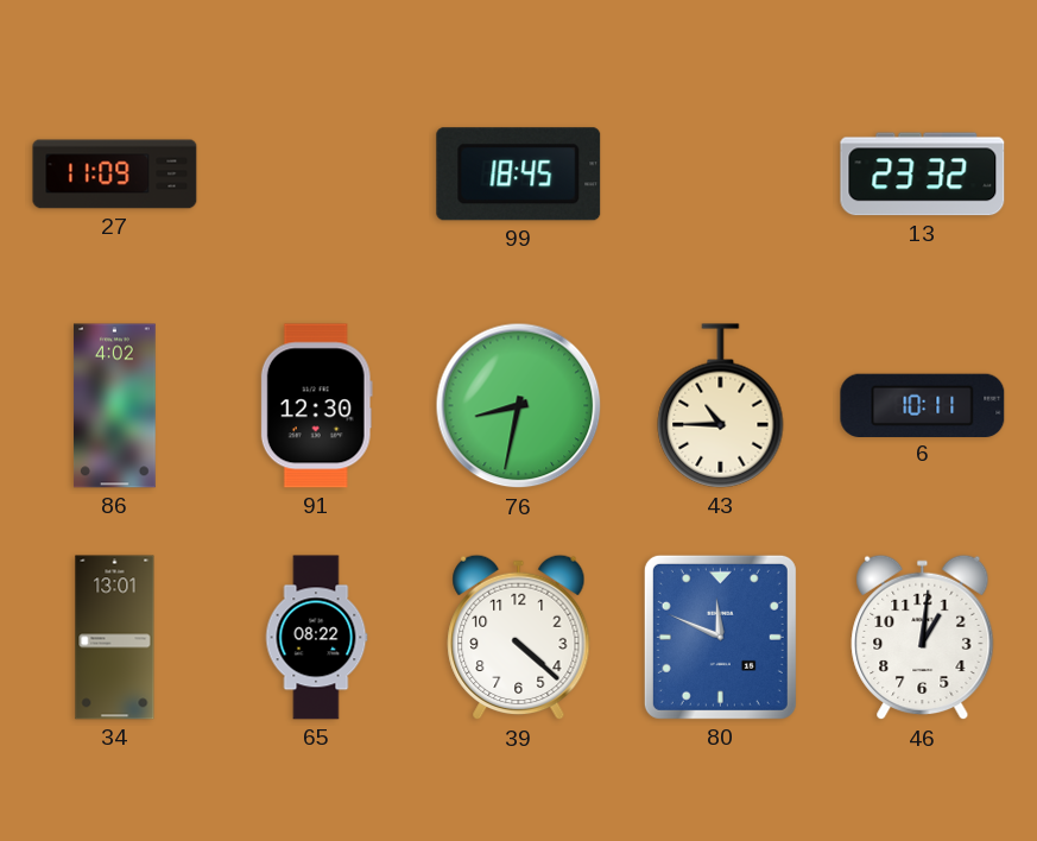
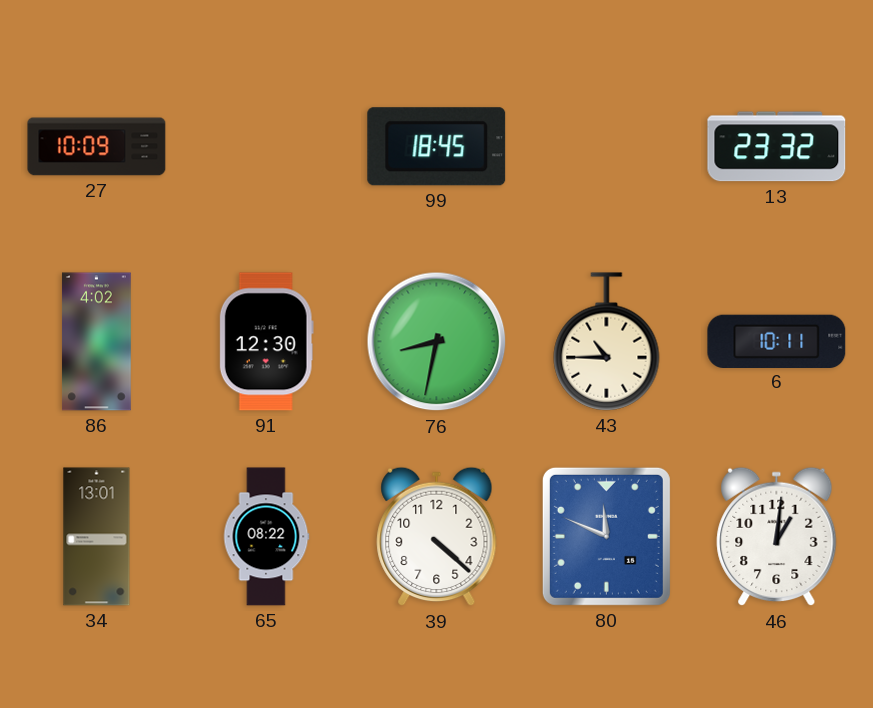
27: 11:09 -> 10:09 (97, 147)
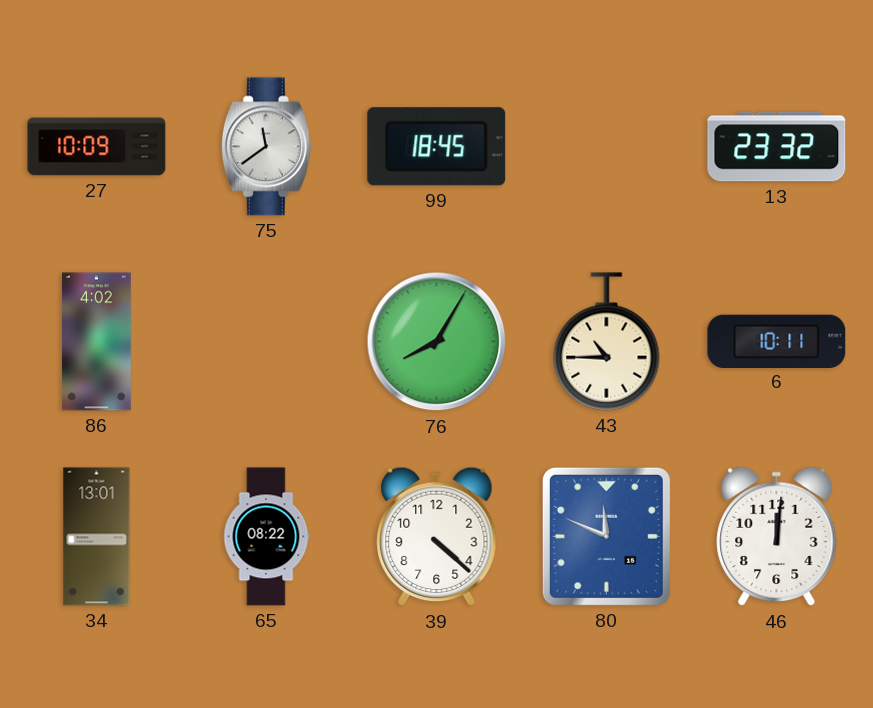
75: none -> 11:39 (266, 147)
91: 12:30 -> none (266, 342)
76: 8:32 -> 8:05 (437, 342)
46: 1:01 -> 12:01 (777, 537)
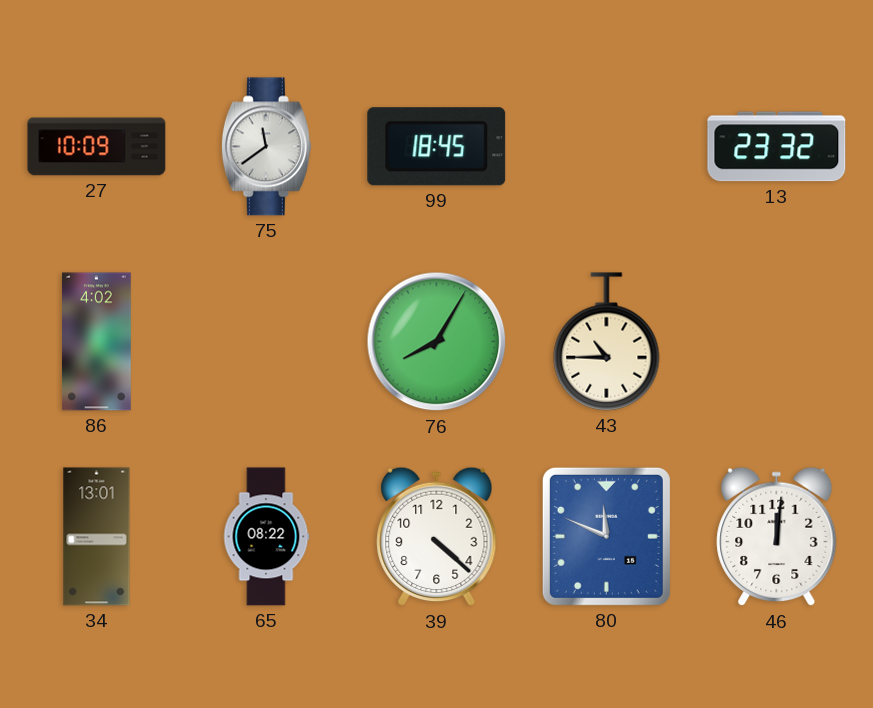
6: 10:11 -> none (777, 341)
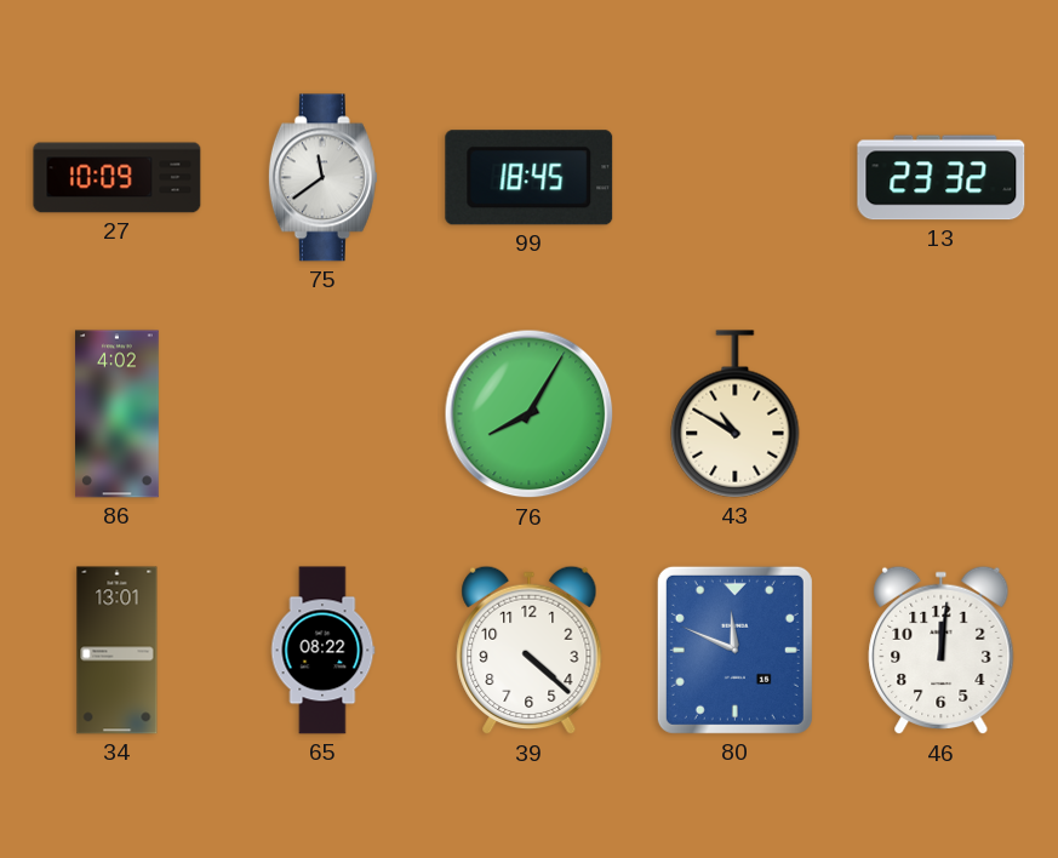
43: 10:45 -> 10:50 (736, 414)
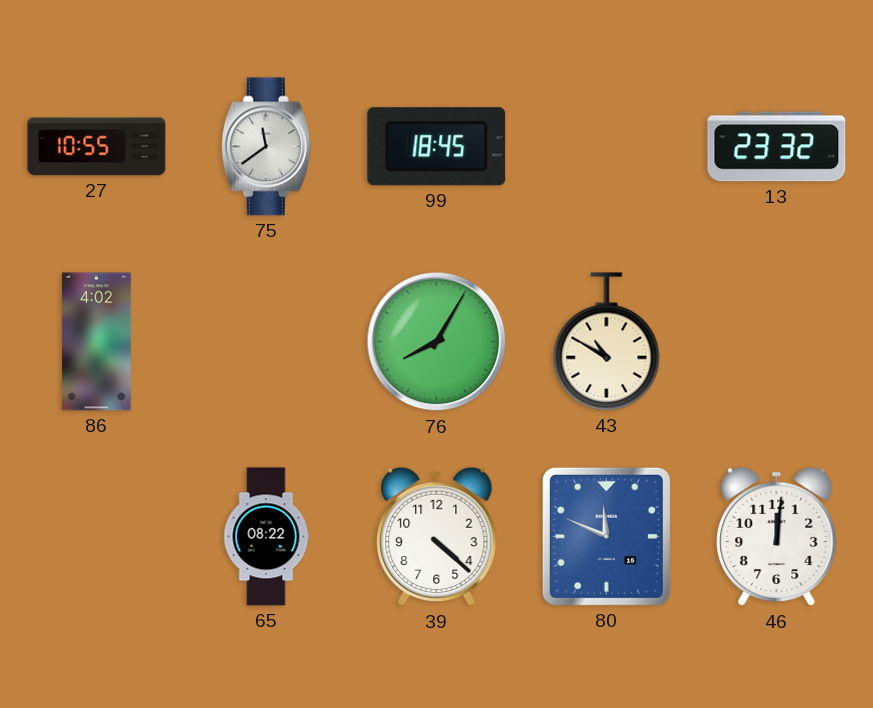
27: 10:09 -> 10:55 (97, 147)
34: 13:01 -> none (118, 651)
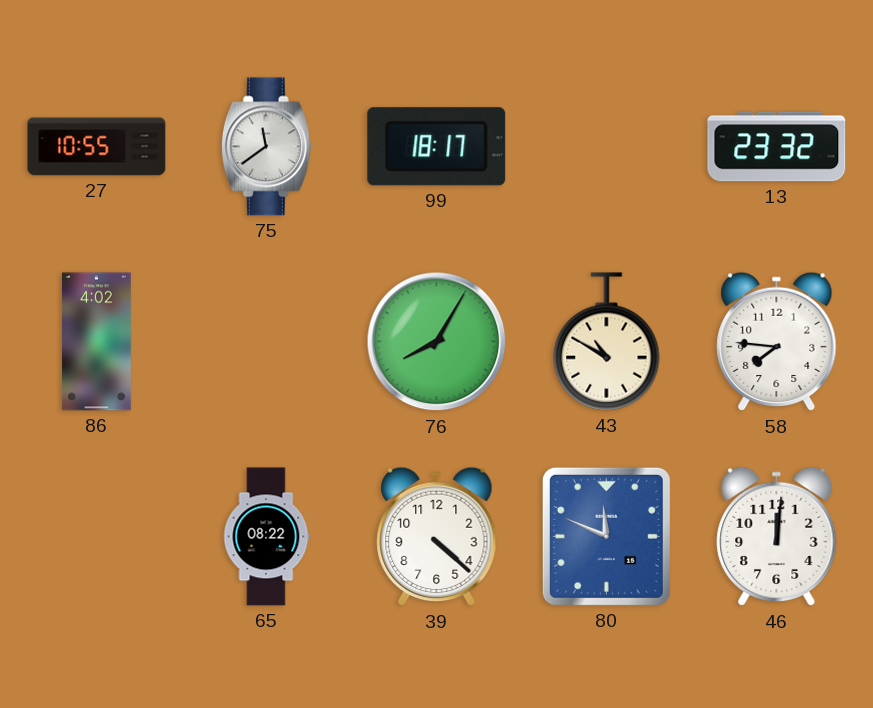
99: 18:45 -> 18:17 (437, 147)
58: none -> 7:46 (777, 342)
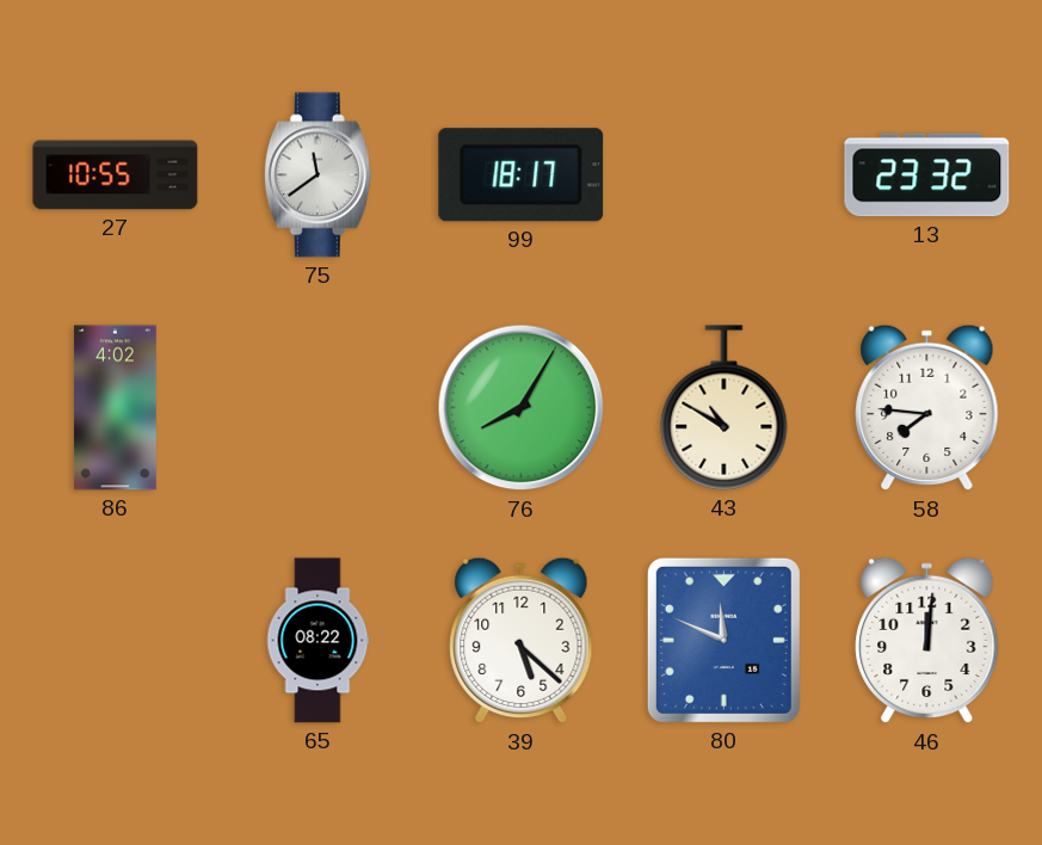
39: 4:22 -> 5:22 (522, 641)
